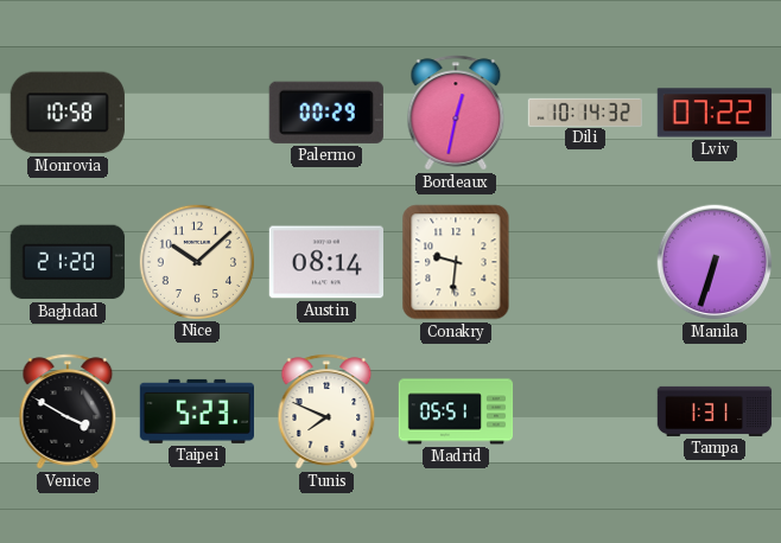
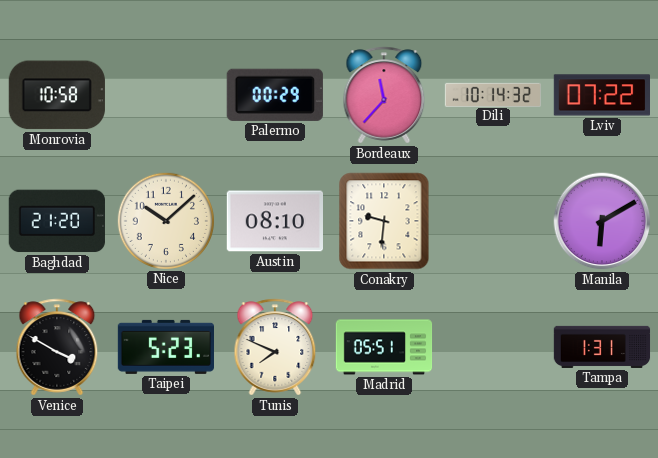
Bordeaux: 12:32 -> 11:37 (384, 95)
Austin: 08:14 -> 08:10 (274, 221)
Manila: 6:33 -> 6:10 (602, 221)
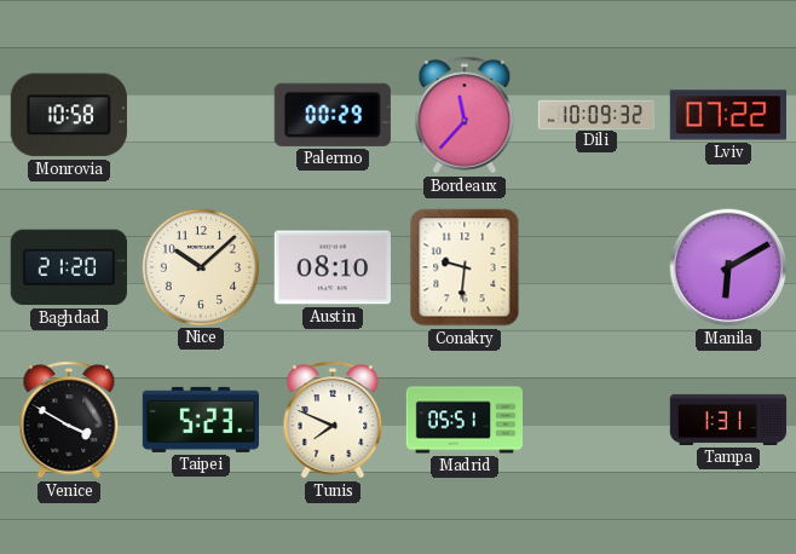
Dili: 10:14 -> 10:09 (595, 114)
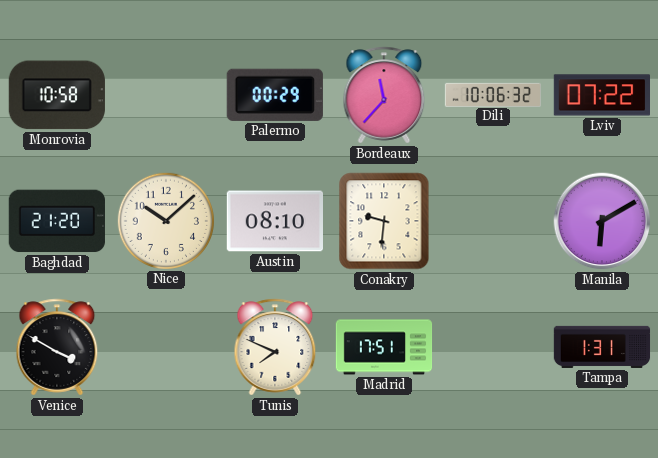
Dili: 10:09 -> 10:06 (492, 94)
Taipei: 5:23 -> none (200, 420)
Madrid: 05:51 -> 17:51 (384, 347)
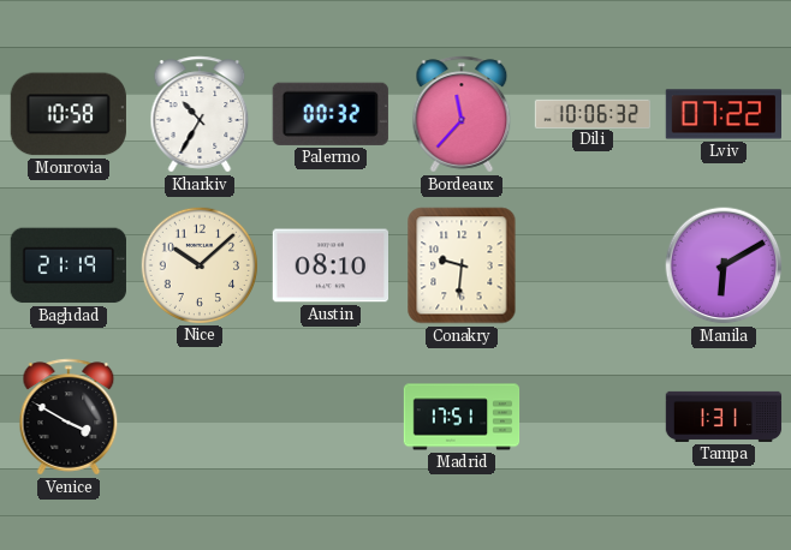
Kharkiv: none -> 10:35 (200, 114)
Palermo: 00:29 -> 00:32 (331, 114)
Baghdad: 21:20 -> 21:19 (69, 265)
Tunis: 7:49 -> none (275, 347)
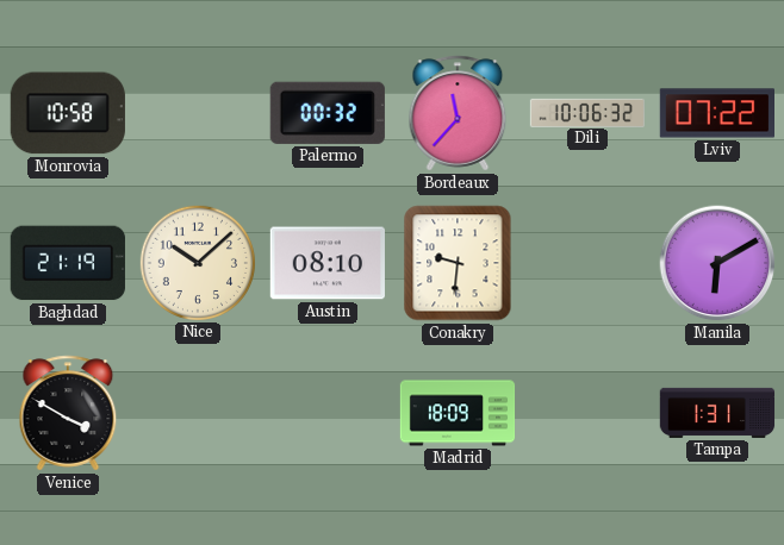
Kharkiv: 10:35 -> none (200, 114)
Madrid: 17:51 -> 18:09 (458, 413)
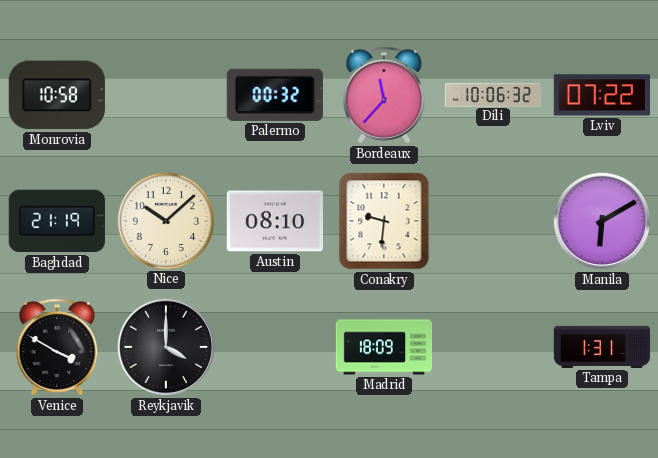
Reykjavik: none -> 4:00 (166, 347)
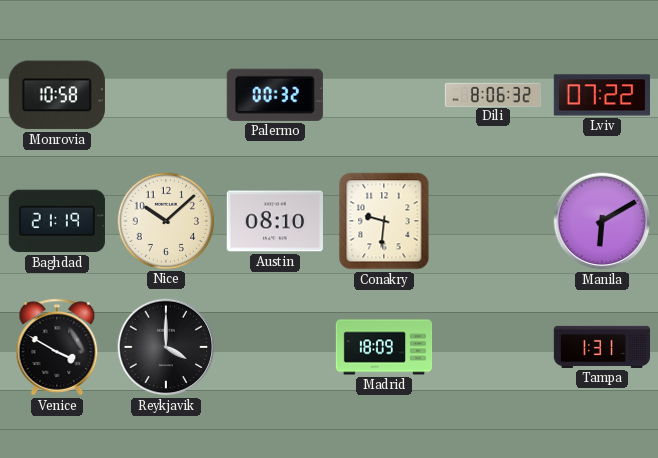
Bordeaux: 11:37 -> none (384, 95)
Dili: 10:06 -> 8:06 (492, 94)
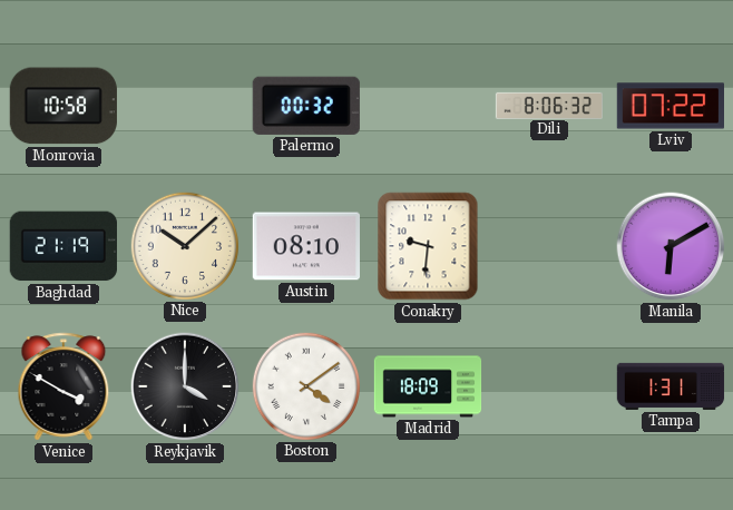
Boston: none -> 4:09 (305, 385)
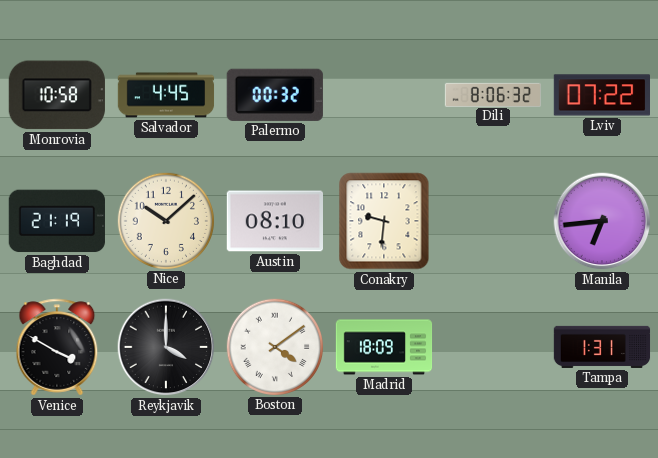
Salvador: none -> 4:45 (166, 95)
Manila: 6:10 -> 6:44 (602, 221)
